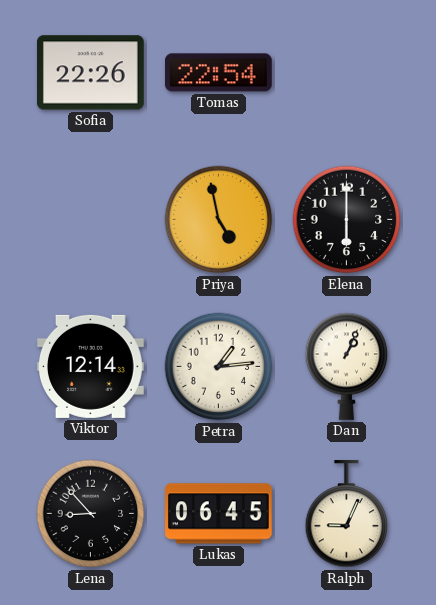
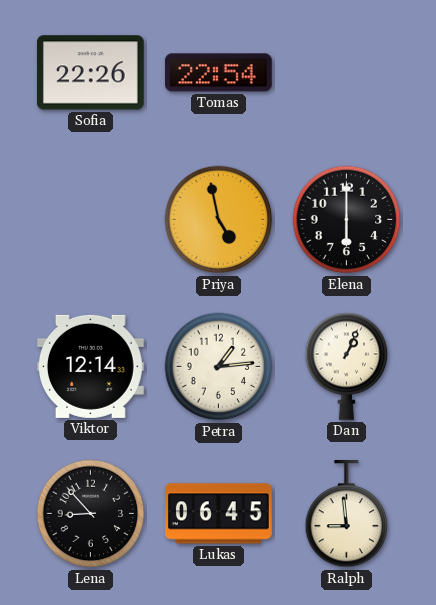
Ralph: 9:04 -> 8:59 (347, 515)
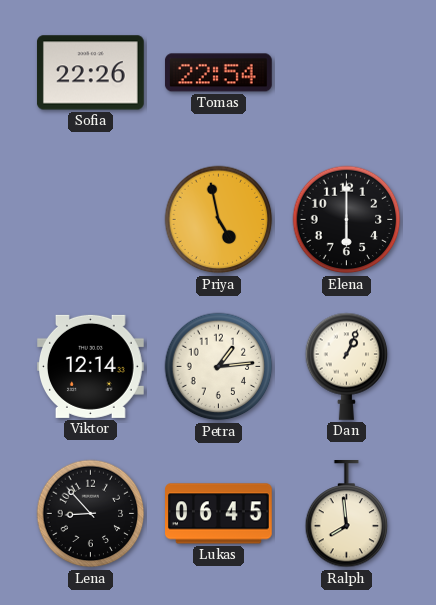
Ralph: 8:59 -> 7:59 (347, 515)
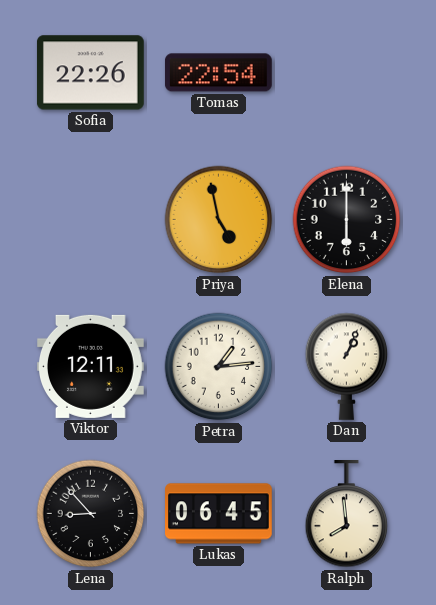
Viktor: 12:14 -> 12:11 (91, 366)
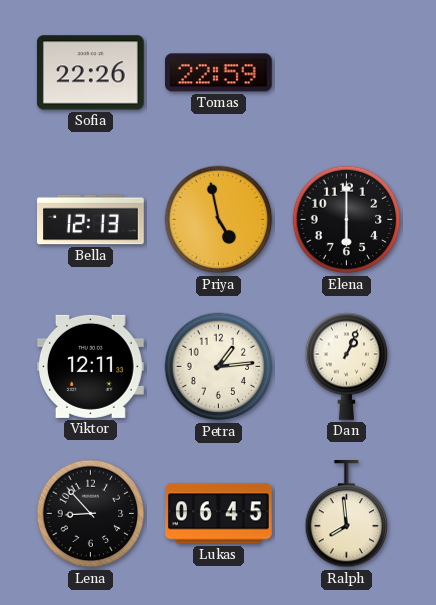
Tomas: 22:54 -> 22:59 (218, 73)
Bella: none -> 12:13 (91, 220)
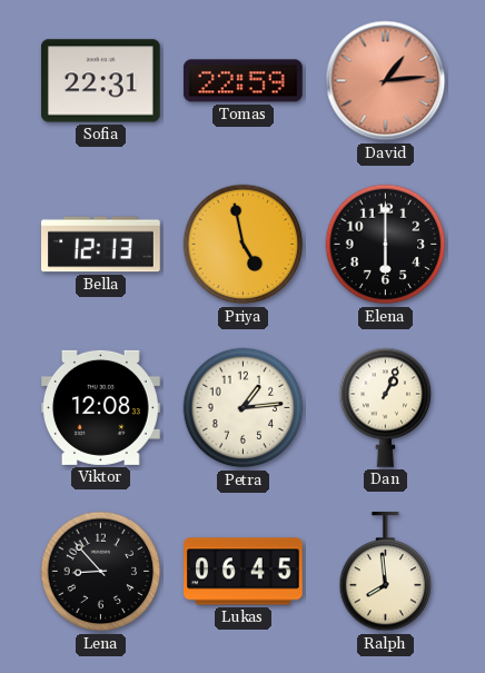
Sofia: 22:26 -> 22:31 (100, 81)
David: none -> 1:14 (386, 81)
Viktor: 12:11 -> 12:08 (101, 407)
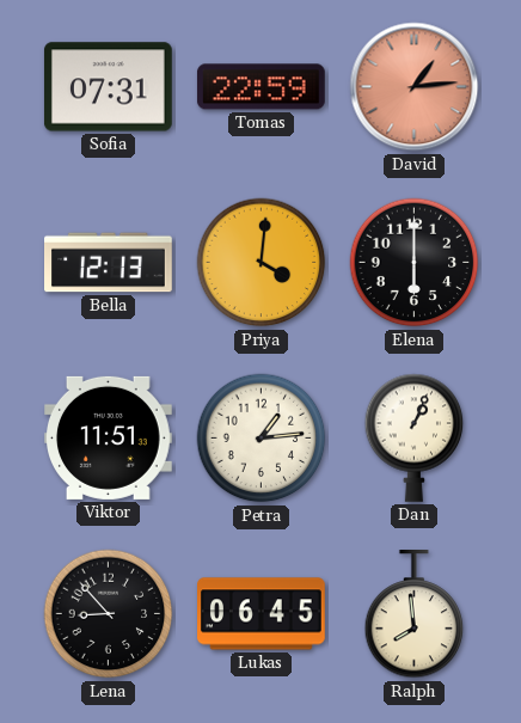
Sofia: 22:31 -> 07:31 (108, 87)
Priya: 4:58 -> 4:01 (262, 263)
Viktor: 12:08 -> 11:51 (109, 437)
